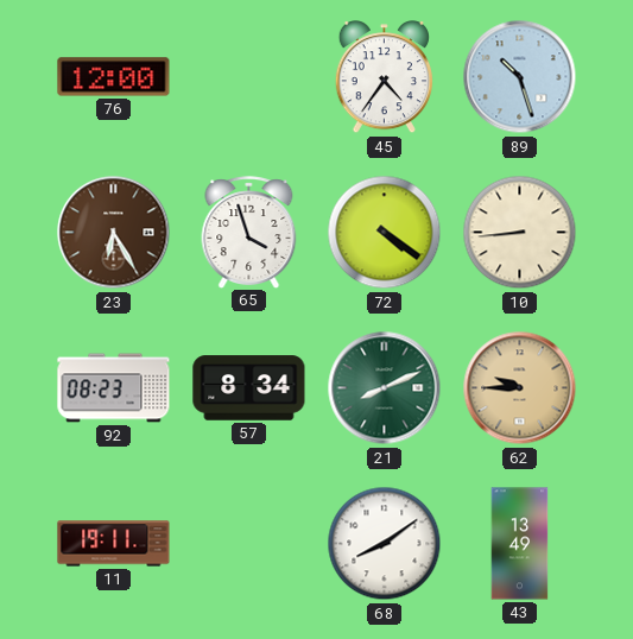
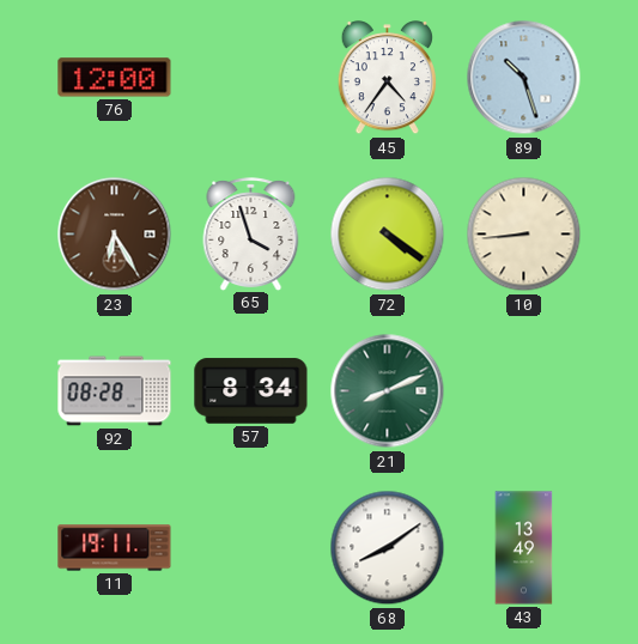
92: 08:23 -> 08:28 (115, 391)
62: 9:45 -> none (520, 388)
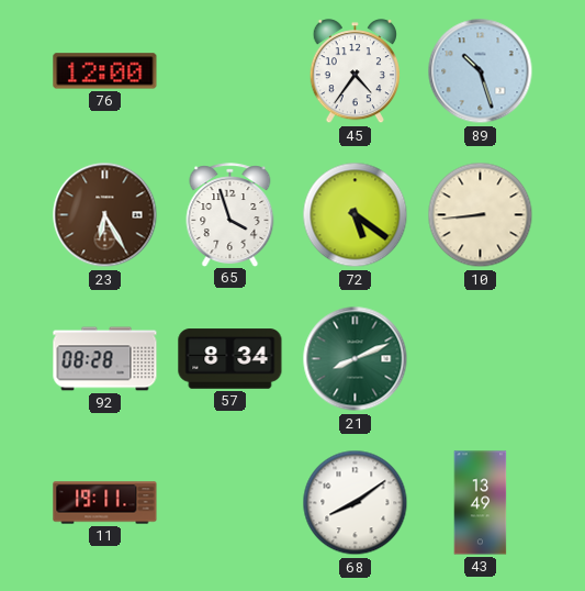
72: 4:21 -> 5:21 (356, 215)
